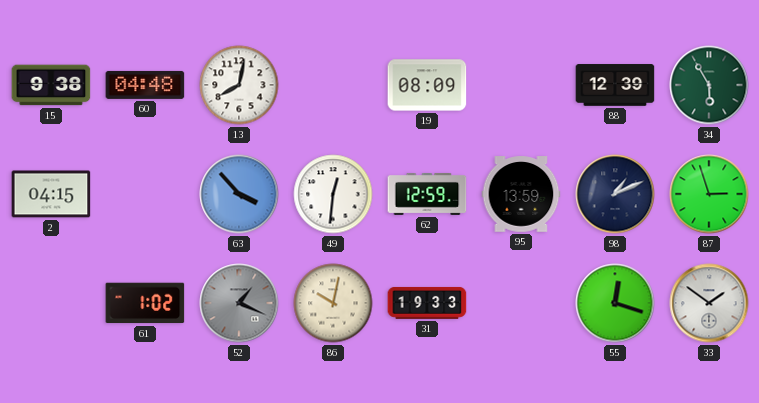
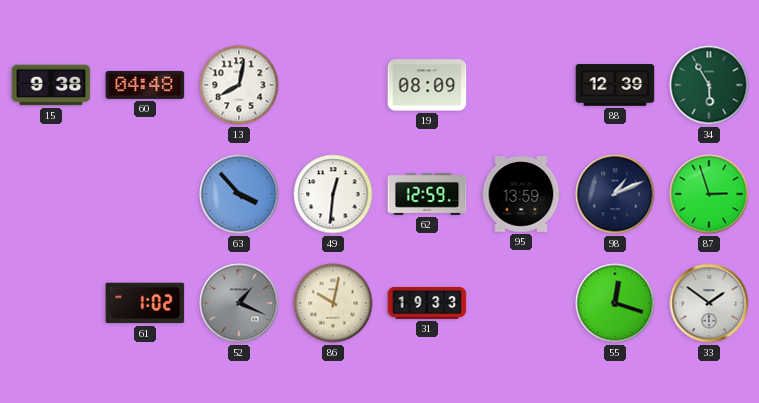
2: 04:15 -> none (51, 194)
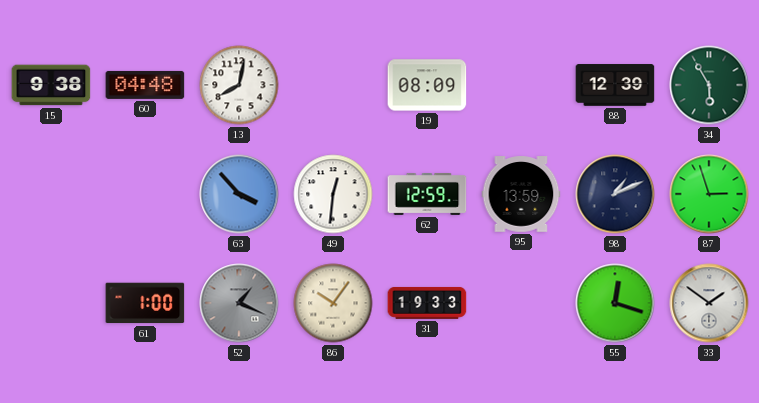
61: 1:02 -> 1:00 (145, 303)
86: 10:02 -> 10:06 (333, 303)
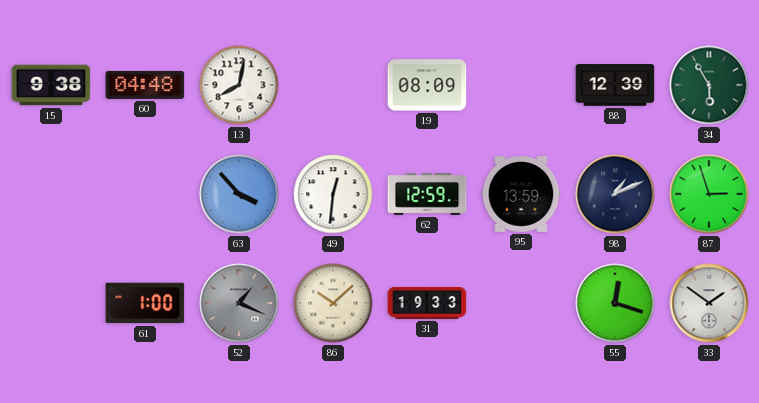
86: 10:06 -> 10:08 (333, 303)
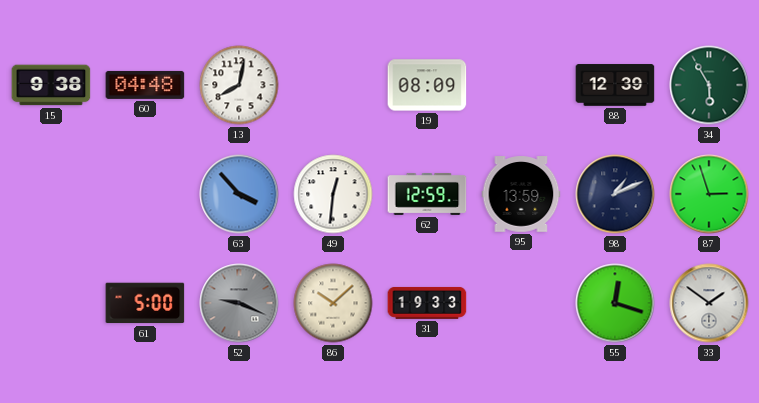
61: 1:00 -> 5:00 (145, 303)
52: 1:19 -> 9:19 (239, 303)
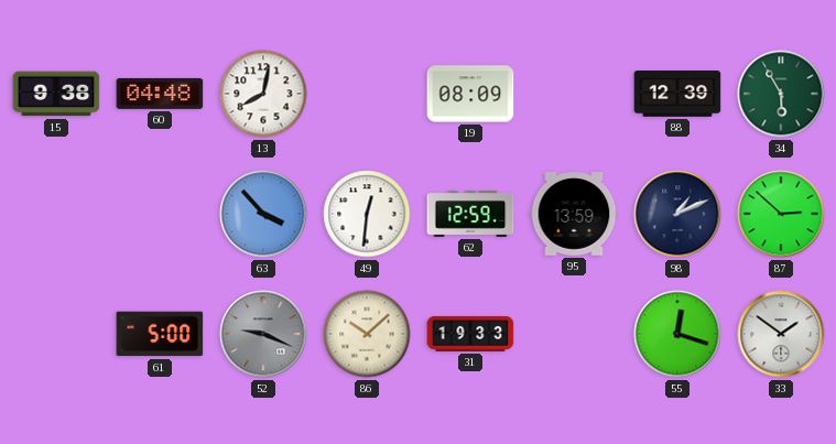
87: 2:57 -> 2:52 (781, 214)
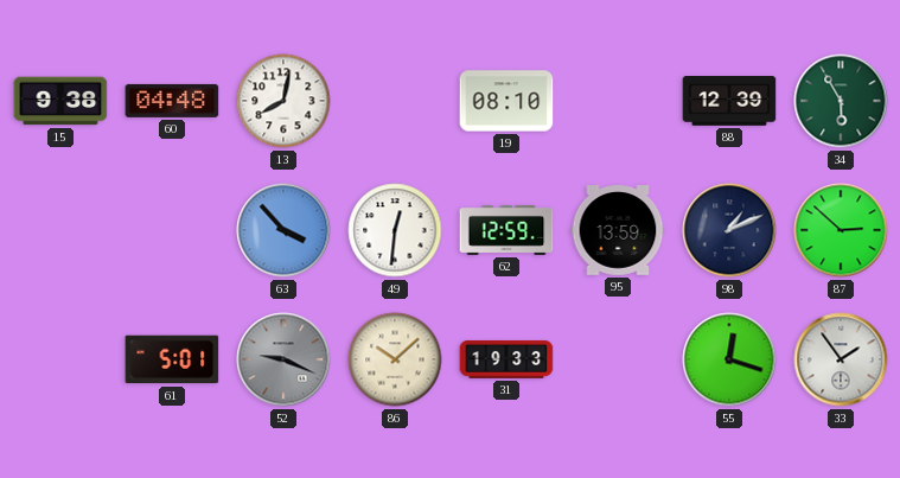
19: 08:09 -> 08:10 (506, 101)
61: 5:00 -> 5:01 (172, 359)
33: 1:51 -> 1:54 (841, 359)
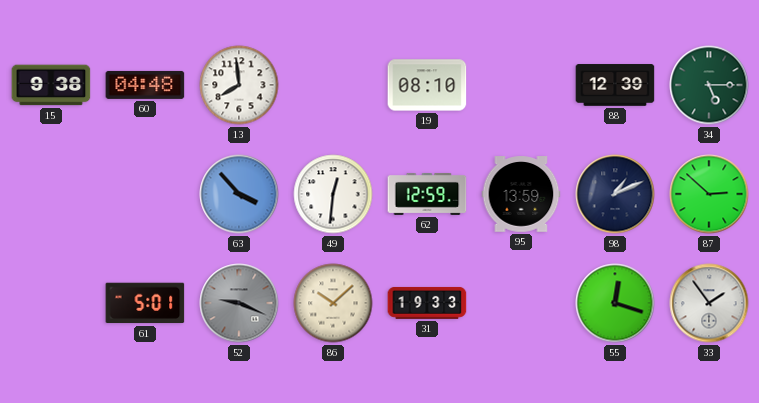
13: 8:02 -> 7:59 (239, 85)
34: 5:55 -> 5:15 (709, 85)
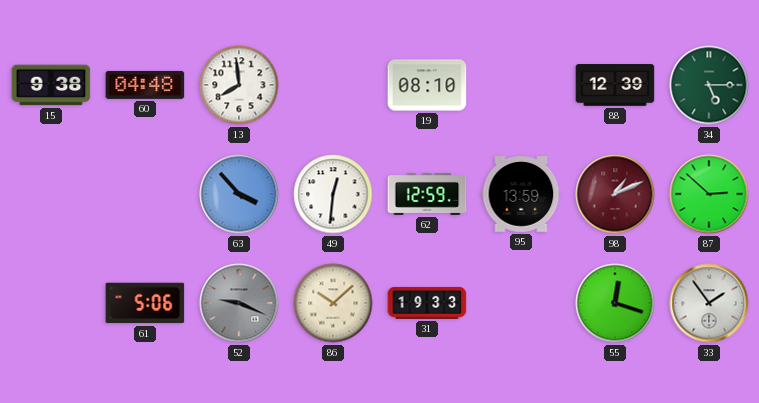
98 dial: navy -> burgundy (615, 194)
61: 5:01 -> 5:06 (145, 303)
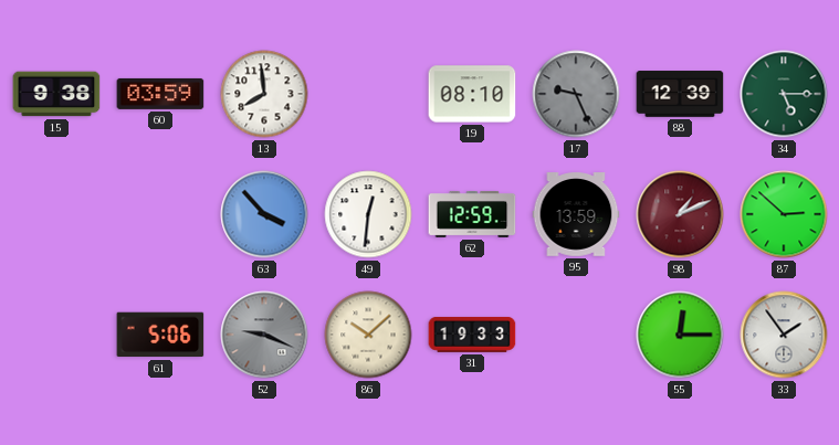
60: 04:48 -> 03:59 (160, 94)
17: none -> 9:26 (576, 94)
55: 12:18 -> 12:15 (680, 335)
